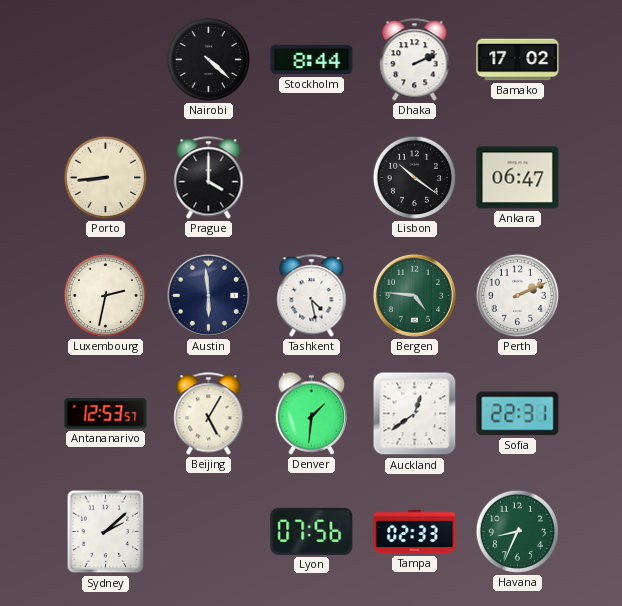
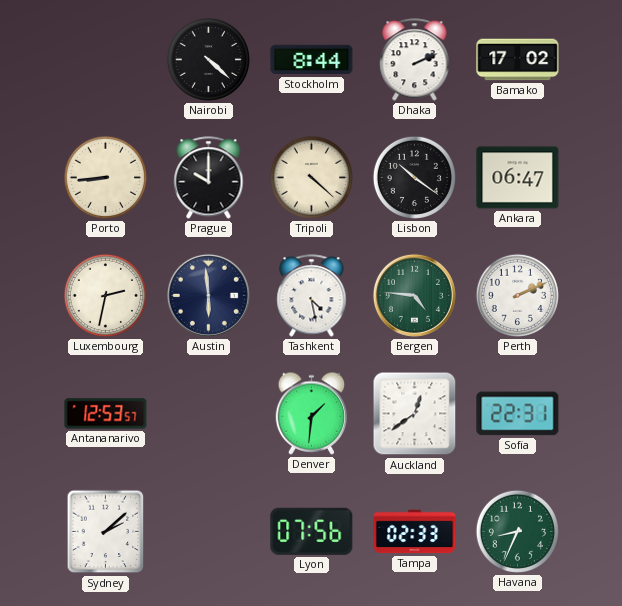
Prague: 4:00 -> 10:00 (209, 178)
Tripoli: none -> 4:22 (311, 177)
Beijing: 5:05 -> none (209, 414)
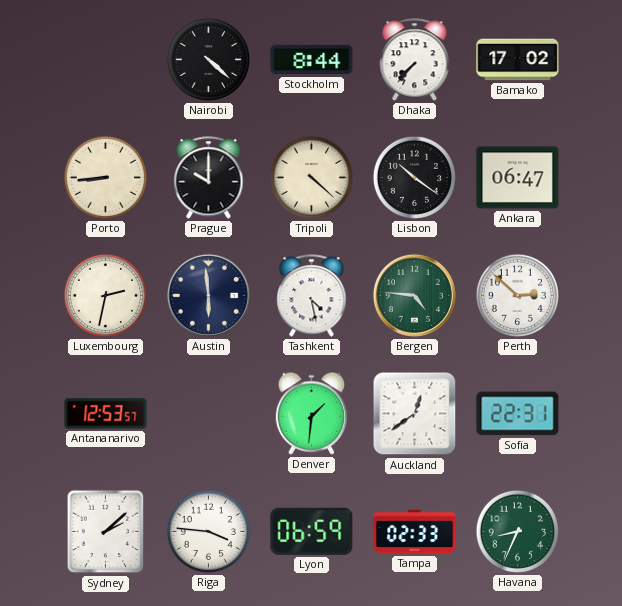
Dhaka: 2:11 -> 7:37 (415, 60)
Perth: 2:11 -> 2:52 (517, 295)
Riga: none -> 3:46 (208, 531)
Lyon: 07:56 -> 06:59 (312, 531)
